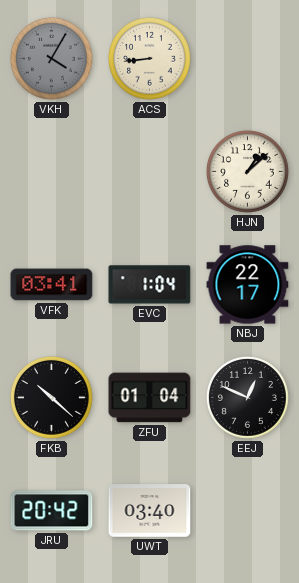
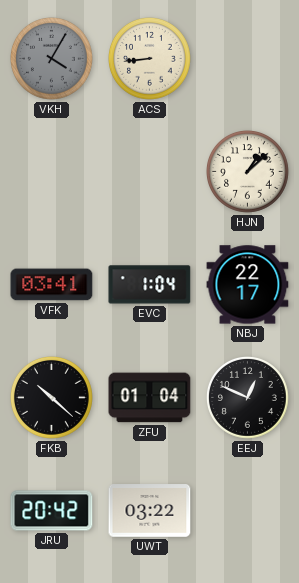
UWT: 03:40 -> 03:22 (150, 511)
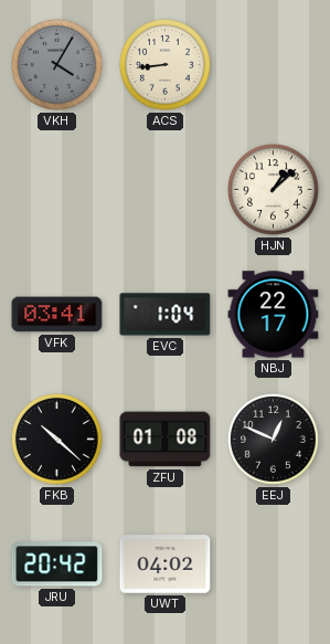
ZFU: 01:04 -> 01:08 (166, 440)
UWT: 03:22 -> 04:02 (166, 564)
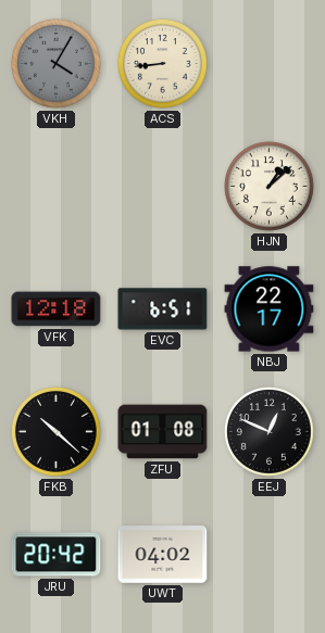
VFK: 03:41 -> 12:18 (57, 309)
EVC: 1:04 -> 6:51 (163, 309)
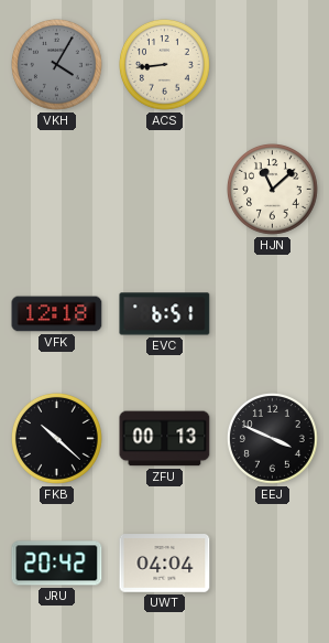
HJN: 1:08 -> 11:08 (273, 190)
NBJ: 22:17 -> none (270, 309)
ZFU: 01:08 -> 00:13 (165, 439)
EEJ: 12:49 -> 3:49 (273, 439)
UWT: 04:02 -> 04:04 (165, 564)
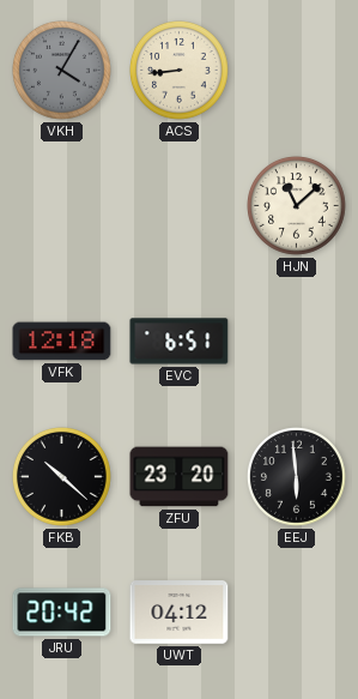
ZFU: 00:13 -> 23:20 (180, 477)
EEJ: 3:49 -> 5:59 (297, 477)
UWT: 04:04 -> 04:12 (180, 613)
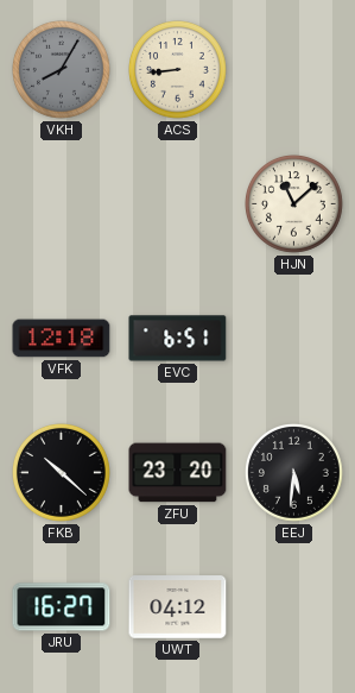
VKH: 4:05 -> 8:05 (62, 70)
EEJ: 5:59 -> 5:31 (294, 473)
JRU: 20:42 -> 16:27 (62, 607)
